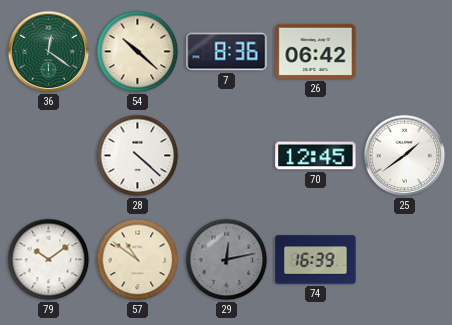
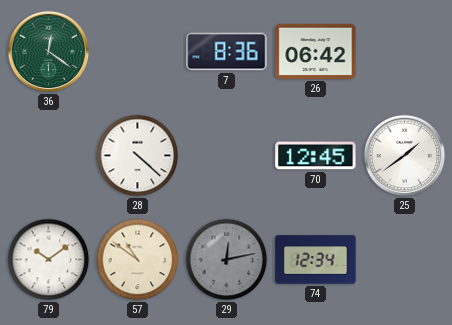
54: 10:22 -> none (138, 52)
74: 16:39 -> 12:34 (316, 260)
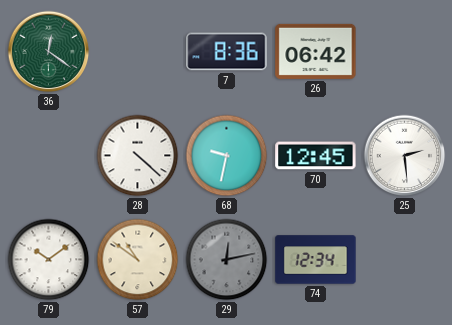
68: none -> 9:32 (227, 156)
25: 1:39 -> 2:29 (405, 156)
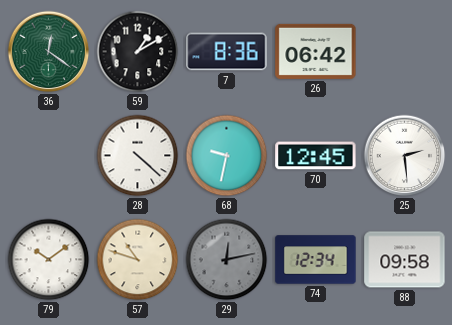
59: none -> 1:10 (138, 52)
57: 10:51 -> 10:48 (138, 260)
88: none -> 09:58 (405, 260)
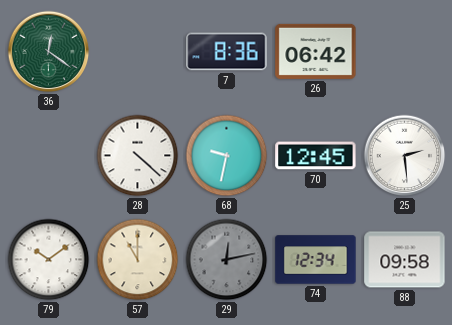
59: 1:10 -> none (138, 52)
57: 10:48 -> 11:00 (138, 260)
